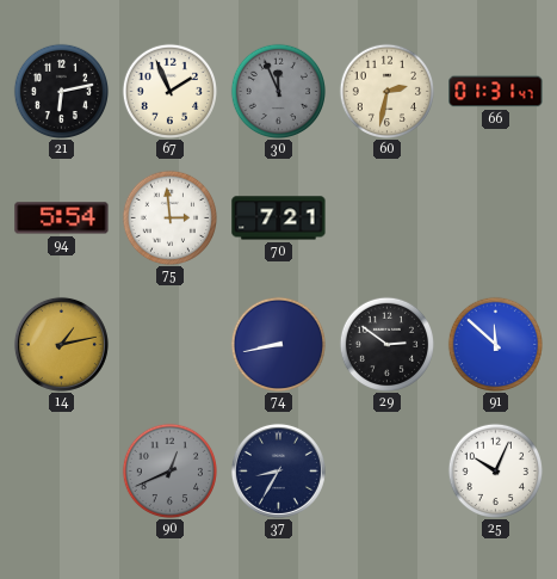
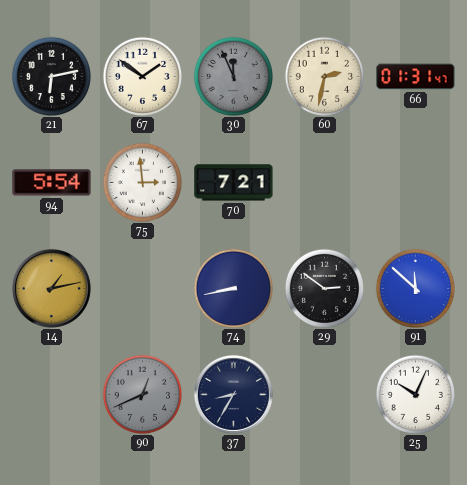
67: 1:56 -> 1:51 (142, 76)
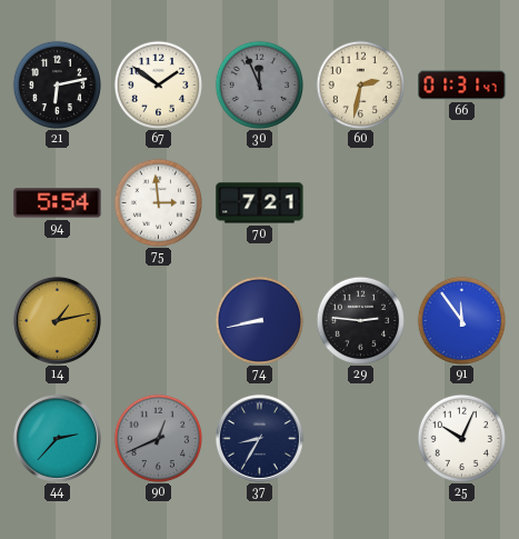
29: 2:51 -> 2:46 (360, 320)
91: 11:52 -> 11:54 (461, 320)
44: none -> 2:37 (57, 438)
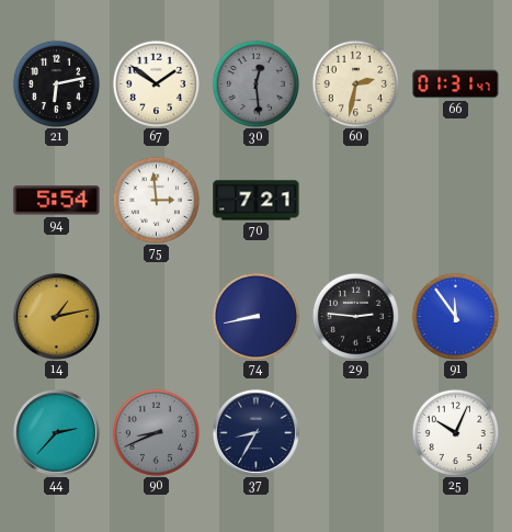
30: 11:56 -> 12:29 (255, 83)
90: 12:41 -> 8:41 (156, 432)
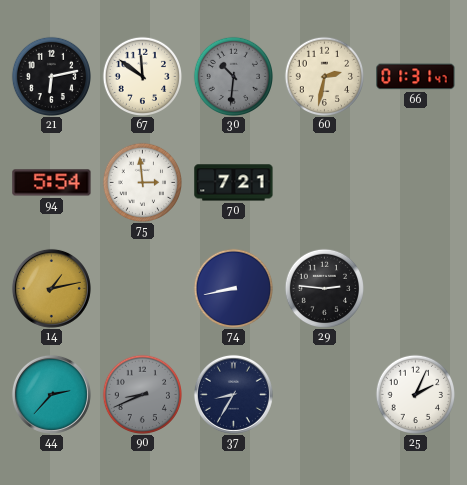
67: 1:51 -> 11:51 (142, 76)
30: 12:29 -> 10:31 (233, 76)
91: 11:54 -> none (455, 316)
25: 10:04 -> 2:04 (415, 394)
